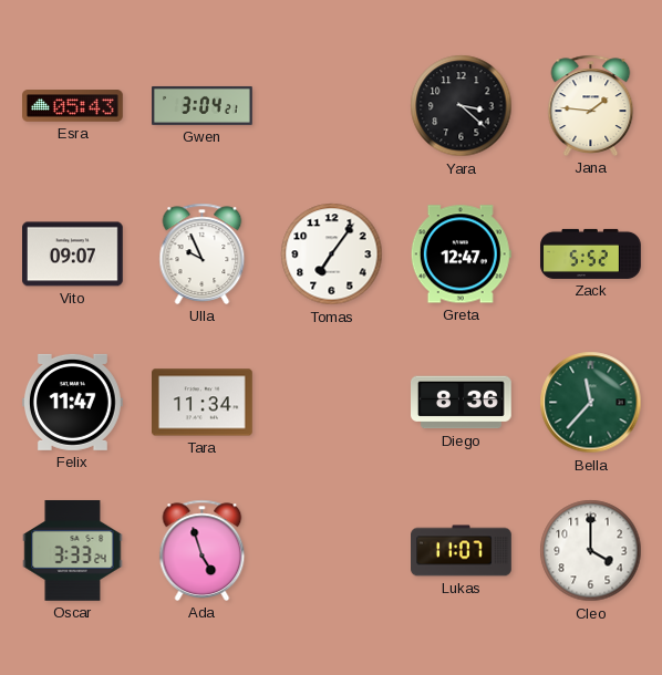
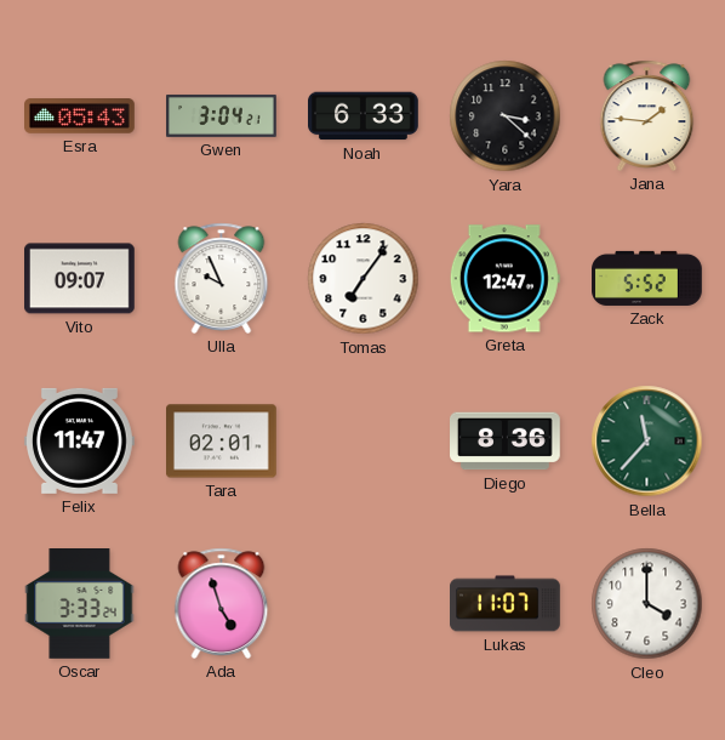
Noah: none -> 6:33 (364, 116)
Tara: 11:34 -> 02:01 (222, 442)
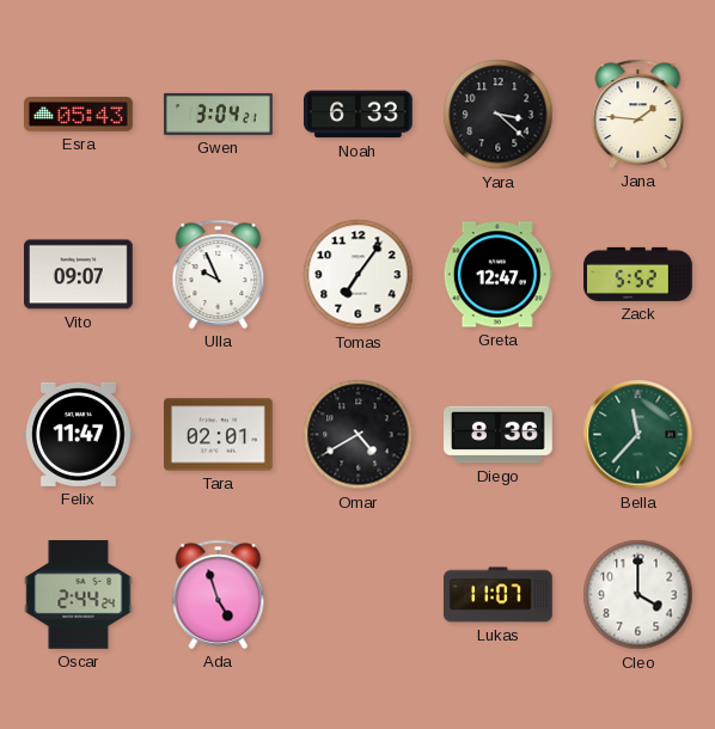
Omar: none -> 4:40 (359, 435)
Oscar: 3:33 -> 2:44 (79, 595)
